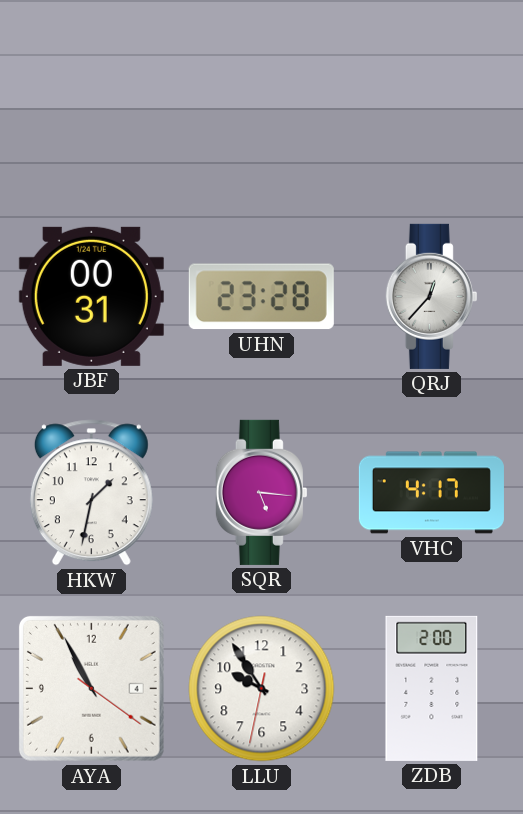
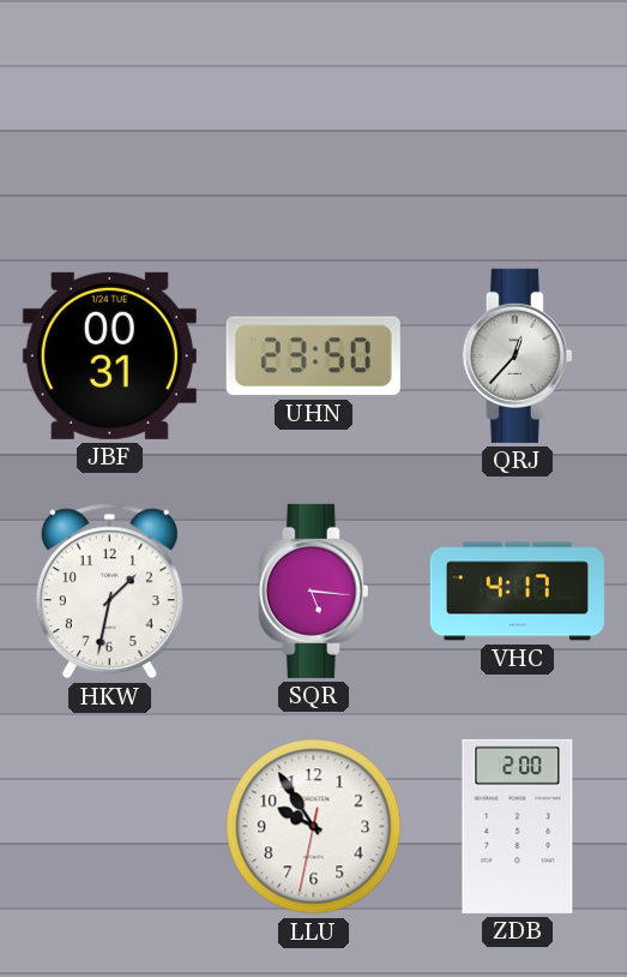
UHN: 23:28 -> 23:50 (313, 356)
AYA: 10:55 -> none (91, 688)
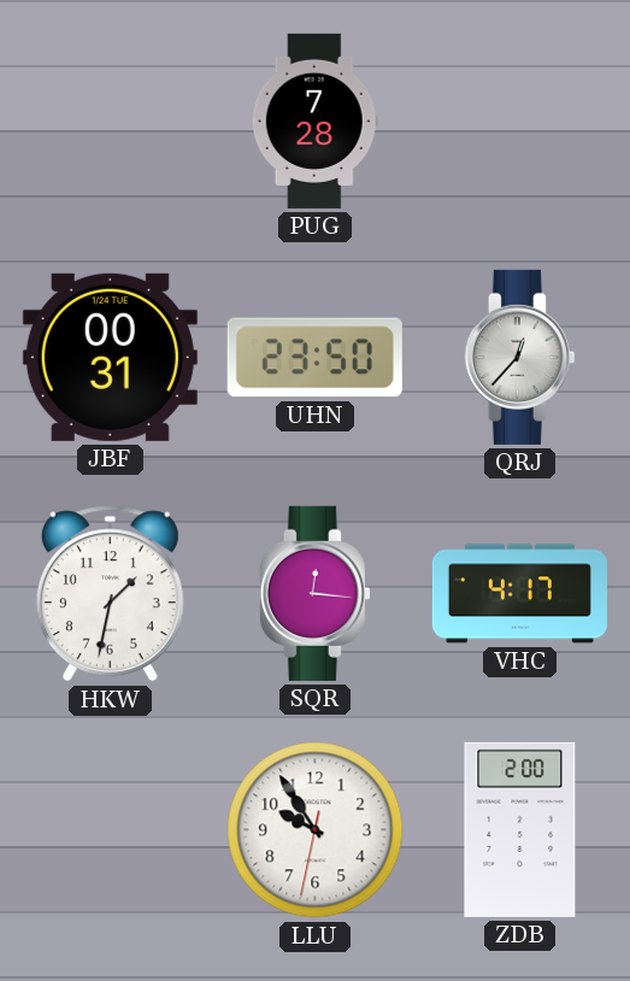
PUG: none -> 7:28 (314, 121)
SQR: 5:16 -> 12:16 (314, 593)
